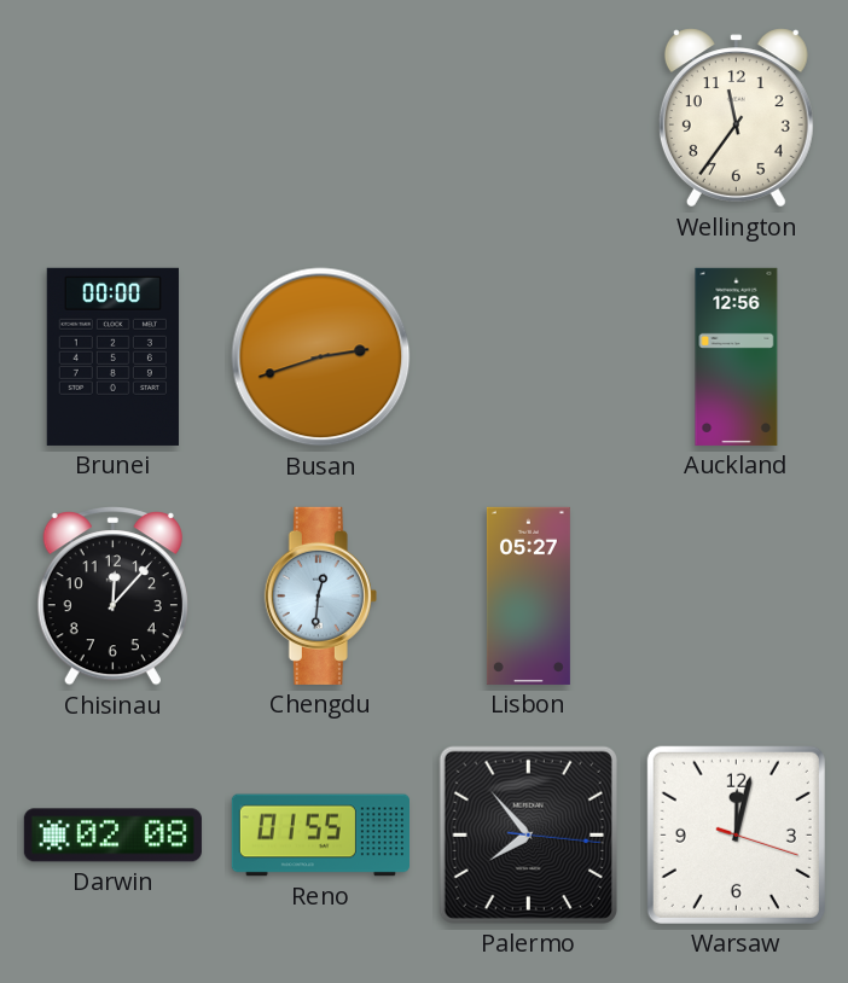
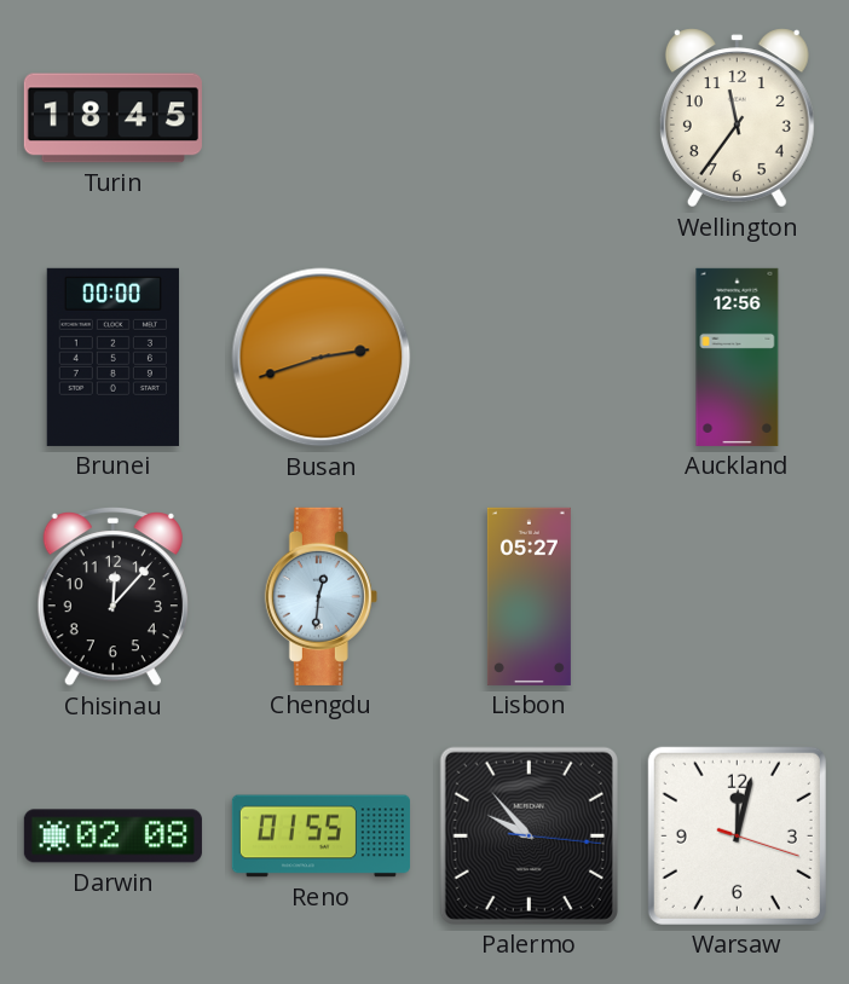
Turin: none -> 18:45 (112, 118)
Palermo: 7:53 -> 9:53 (529, 835)
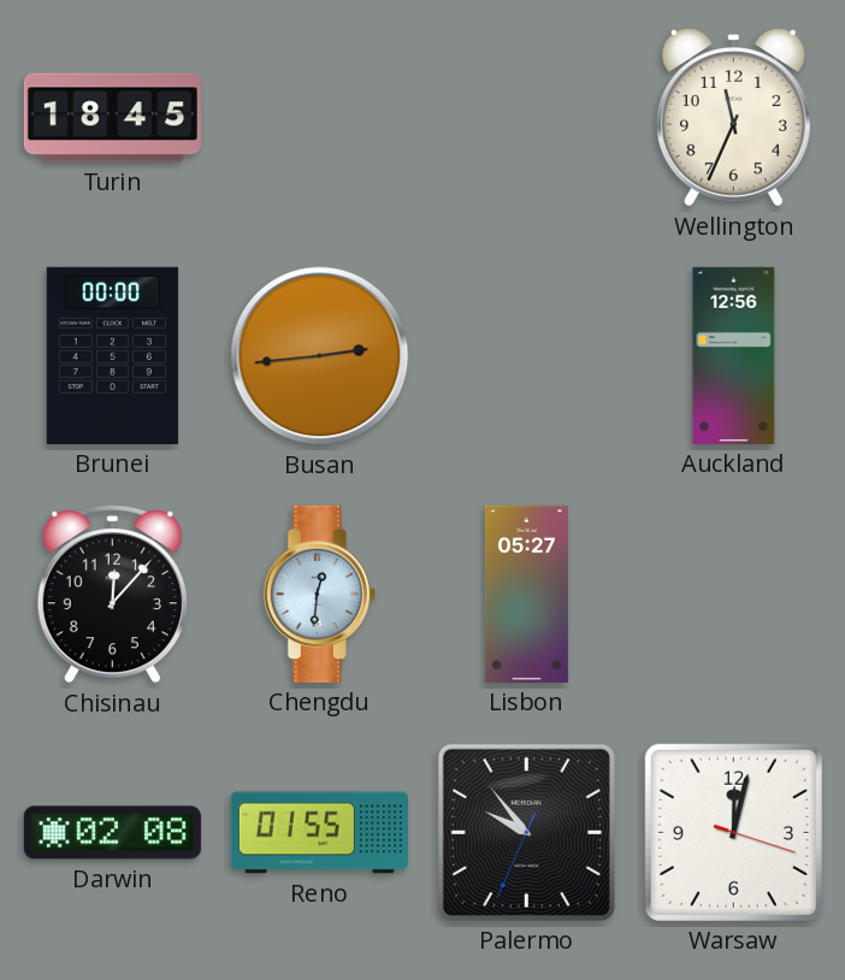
Wellington: 11:36 -> 11:34 (733, 118)
Busan: 2:42 -> 2:44 (320, 356)
Palermo: 9:53:16 -> 9:53:34 (526, 832)
